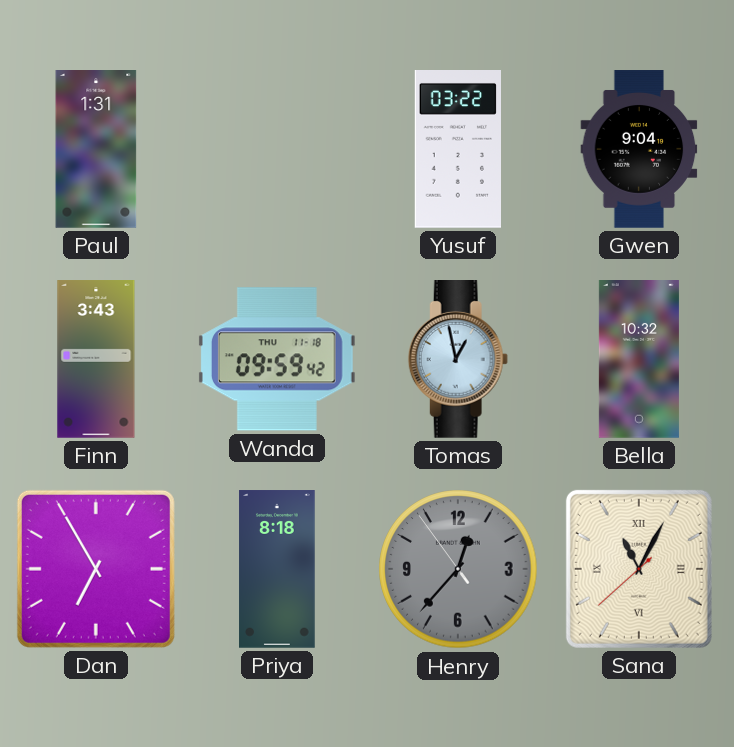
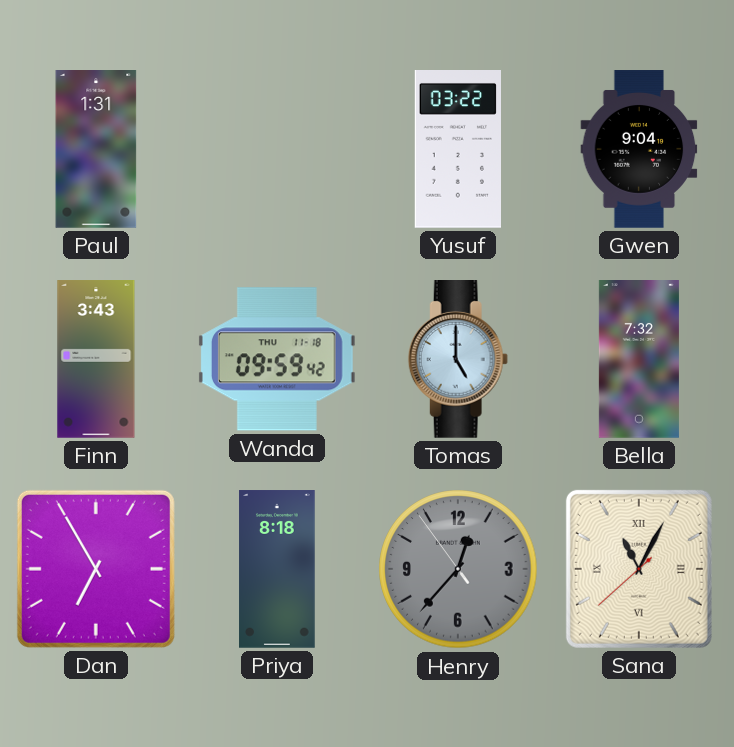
Tomas: 12:58 -> 5:00 (458, 360)
Bella: 10:32 -> 7:32 (639, 360)
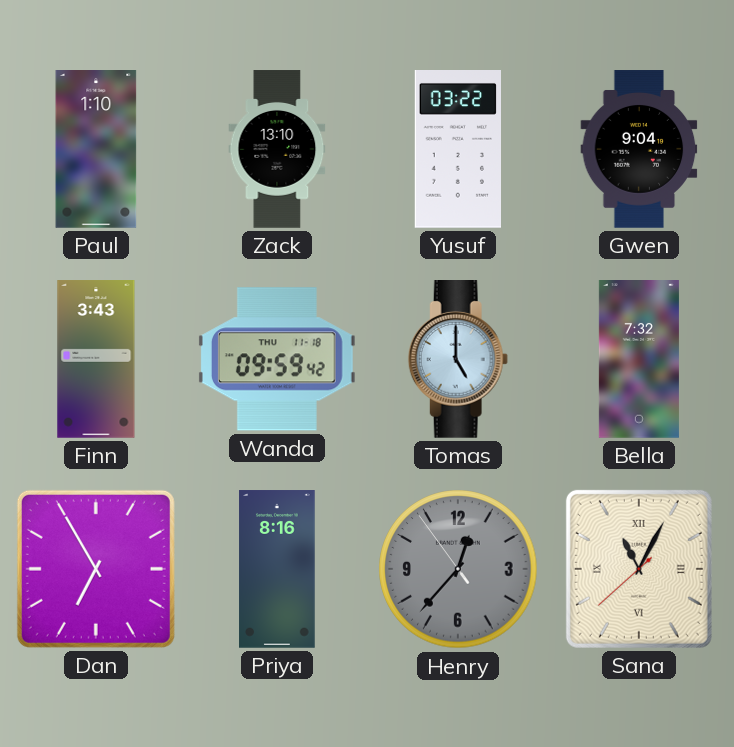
Paul: 1:31 -> 1:10 (96, 150)
Zack: none -> 13:10 (277, 149)
Priya: 8:18 -> 8:16 (277, 569)
